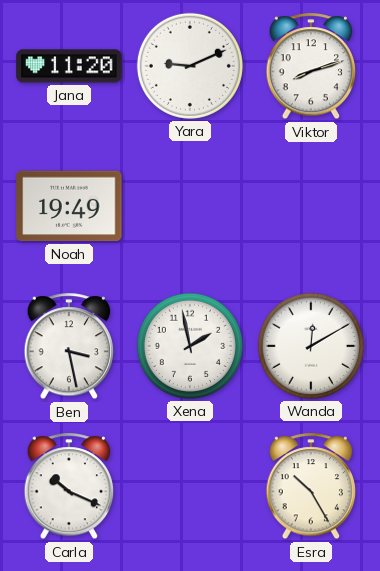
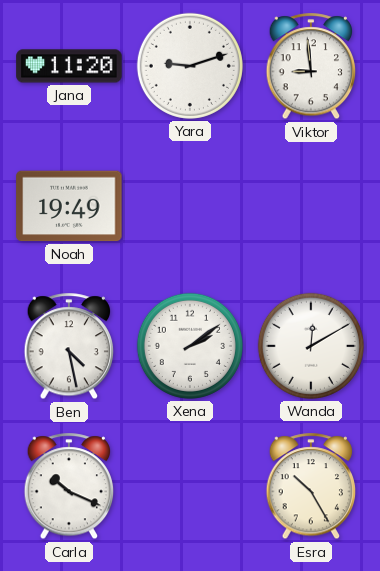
Yara: 9:11 -> 9:12 (190, 66)
Viktor: 8:12 -> 8:59 (311, 67)
Ben: 3:28 -> 4:28 (69, 347)
Xena: 1:58 -> 2:09 (190, 346)
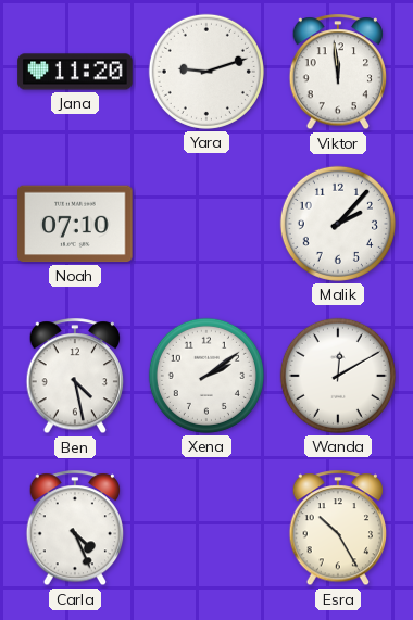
Viktor: 8:59 -> 11:59 (338, 73)
Noah: 19:49 -> 07:10 (75, 224)
Malik: none -> 2:07 (338, 224)
Carla: 10:19 -> 4:26 (75, 529)
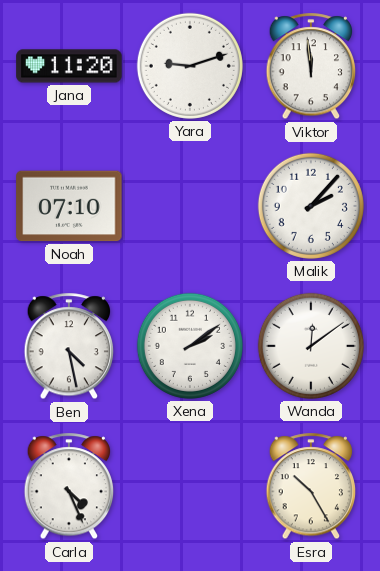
Wanda: 12:10 -> 12:09 (311, 346)
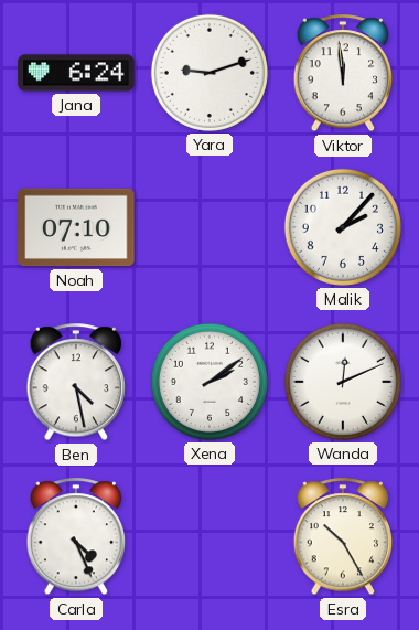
Jana: 11:20 -> 6:24 (76, 73)
Wanda: 12:09 -> 12:11 (343, 382)
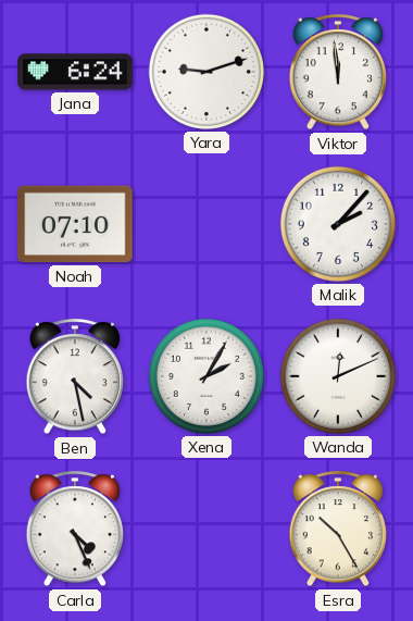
Xena: 2:09 -> 2:05 (206, 376)
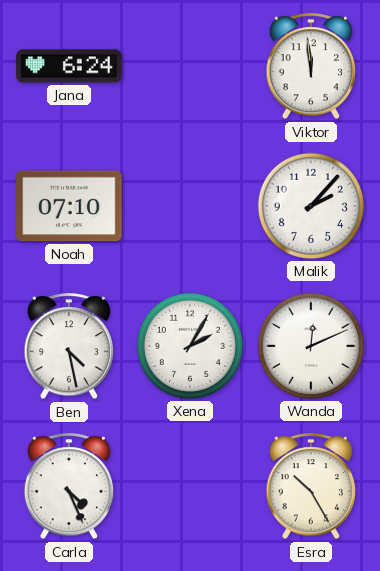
Yara: 9:12 -> none (206, 72)
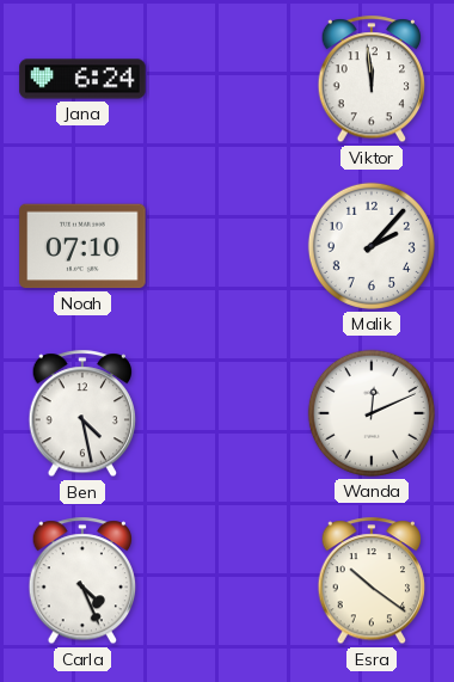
Xena: 2:05 -> none (190, 346)
Esra: 10:25 -> 10:21 (372, 582)
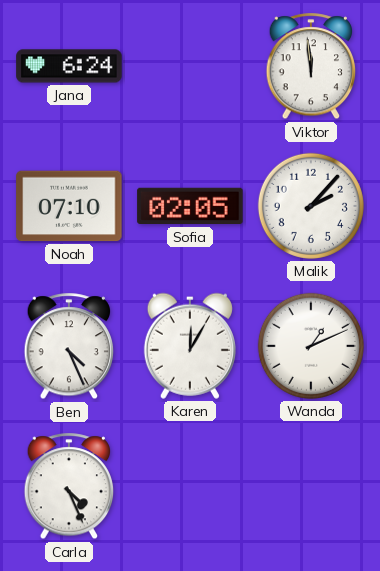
Sofia: none -> 02:05 (190, 206)
Ben: 4:28 -> 4:26 (69, 347)
Karen: none -> 12:05 (190, 346)
Wanda: 12:11 -> 1:11 (311, 346)
Esra: 10:21 -> none (372, 582)
